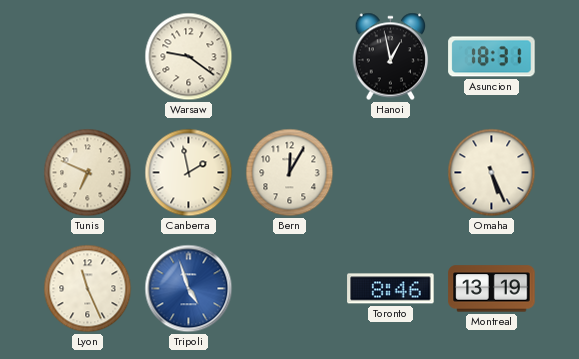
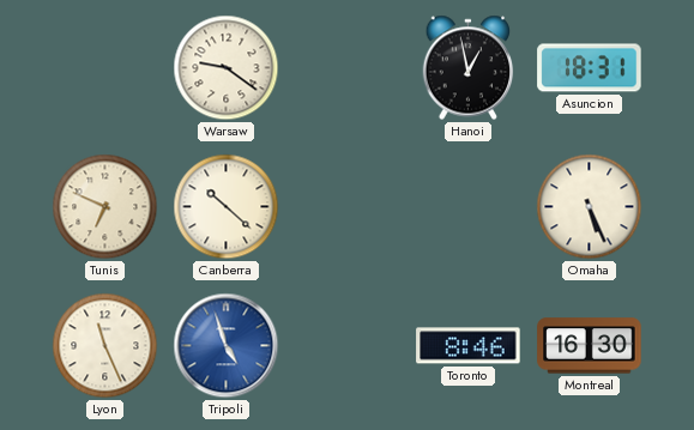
Canberra: 1:58 -> 10:22 (227, 207)
Bern: 12:05 -> none (290, 173)
Montreal: 13:19 -> 16:30 (590, 346)
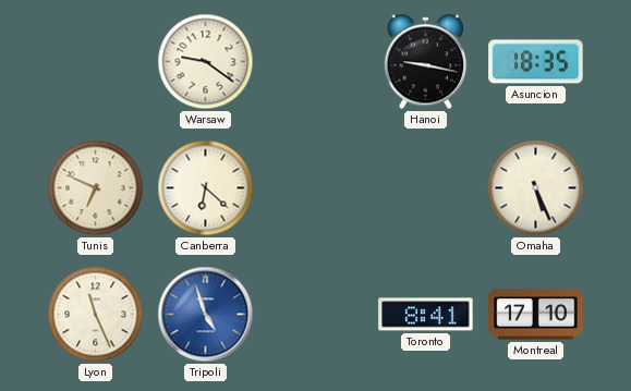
Hanoi: 12:58 -> 9:17 (426, 62)
Asuncion: 18:31 -> 18:35 (536, 62)
Canberra: 10:22 -> 6:22 (206, 188)
Toronto: 8:46 -> 8:41 (426, 315)
Montreal: 16:30 -> 17:10 (536, 315)
